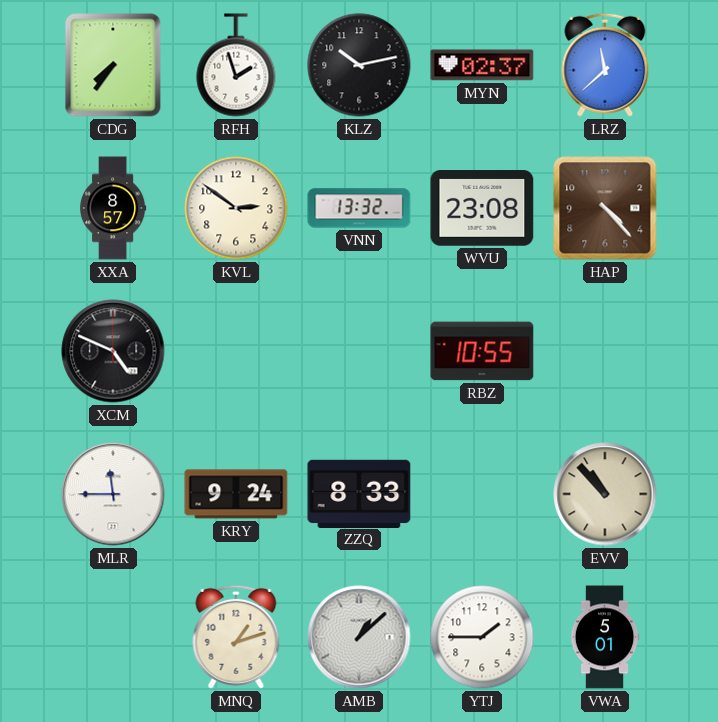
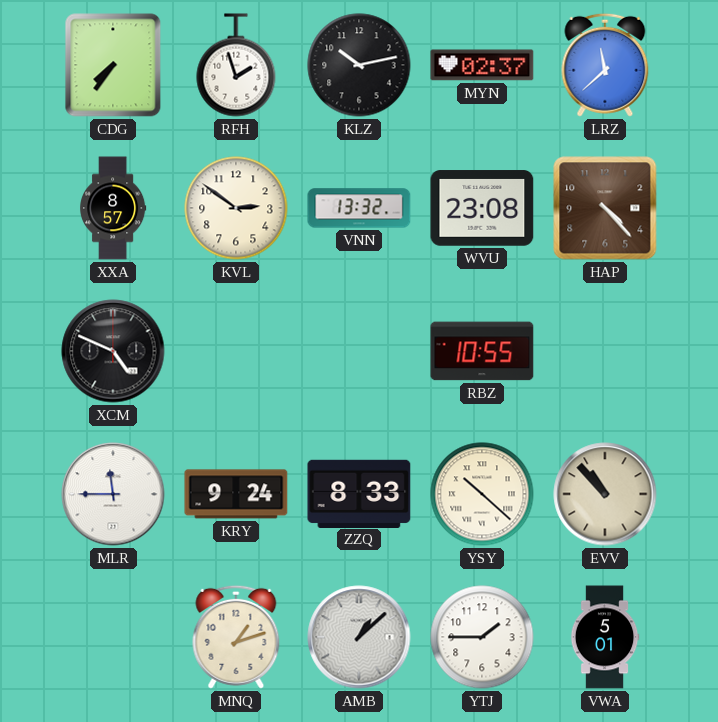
YSY: none -> 10:22 (482, 494)
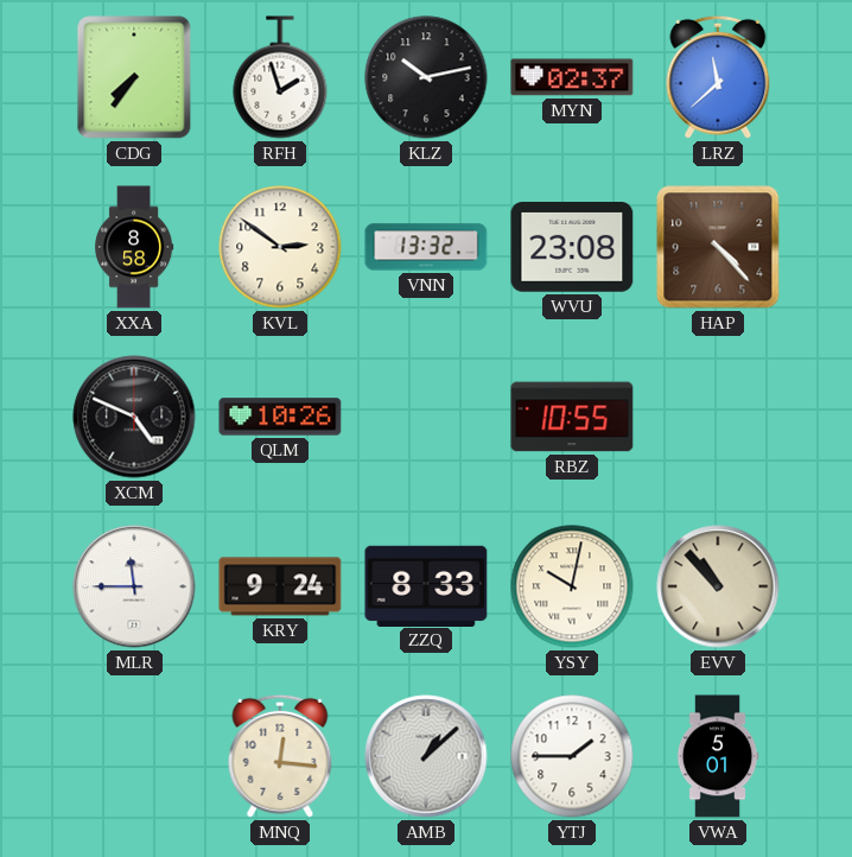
XXA: 8:57 -> 8:58 (135, 247)
QLM: none -> 10:26 (280, 417)
YSY: 10:22 -> 10:02 (572, 586)
MNQ: 1:12 -> 12:16 (280, 756)
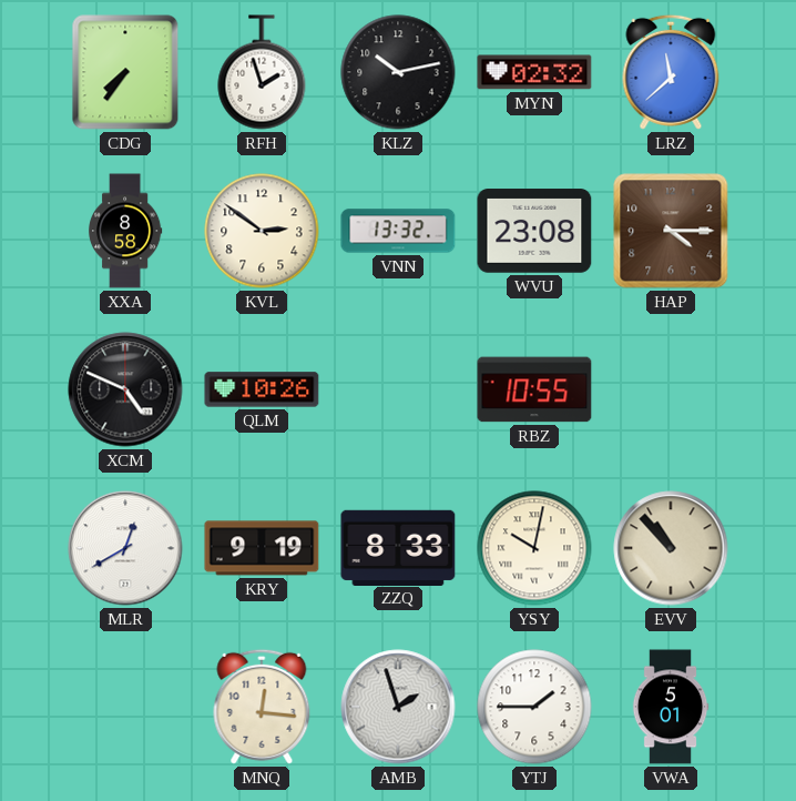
MYN: 02:37 -> 02:32 (534, 72)
HAP: 4:23 -> 4:15 (671, 231)
MLR: 11:45 -> 12:40 (125, 548)
KRY: 9:24 -> 9:19 (262, 548)
AMB: 1:08 -> 1:57 (398, 707)
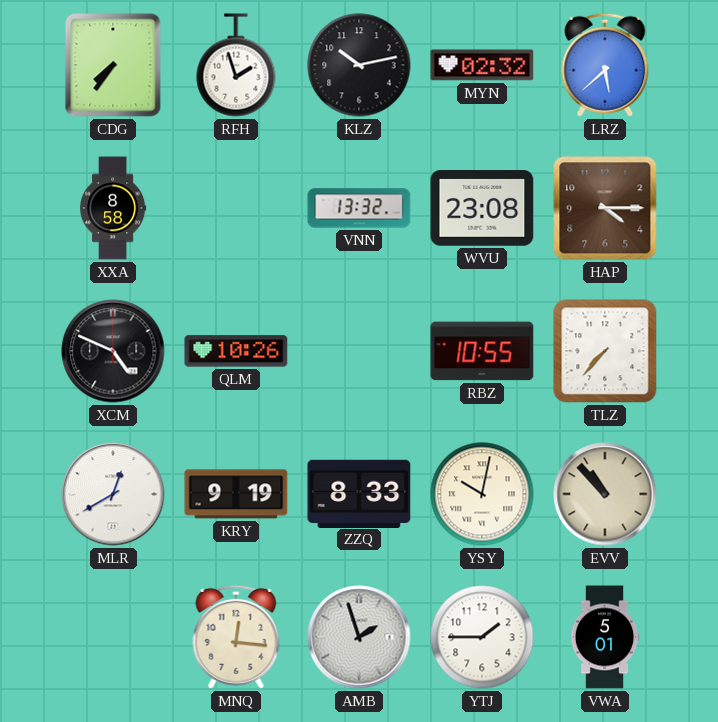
LRZ: 11:38 -> 5:38 (605, 65)
KVL: 2:51 -> none (262, 231)
TLZ: none -> 7:37 (605, 351)
